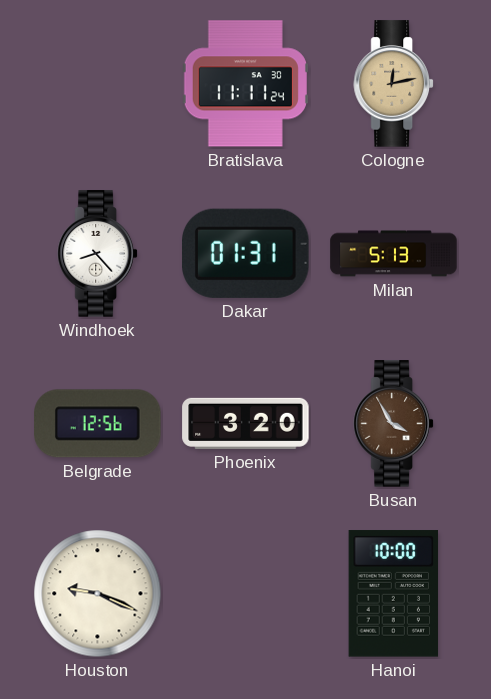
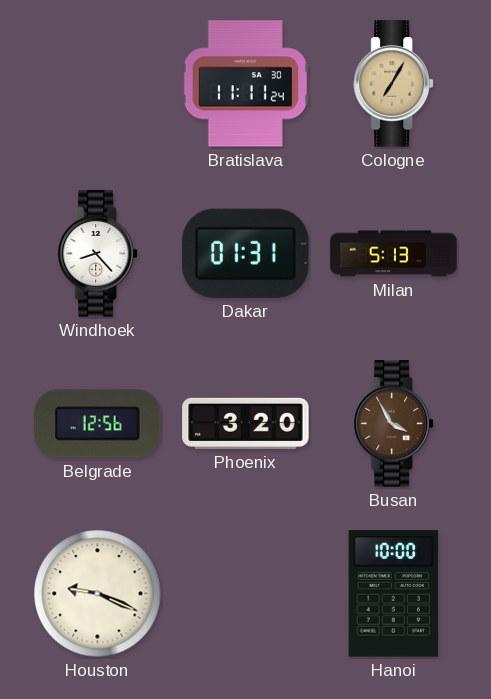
Cologne: 12:13 -> 7:05 (393, 84)
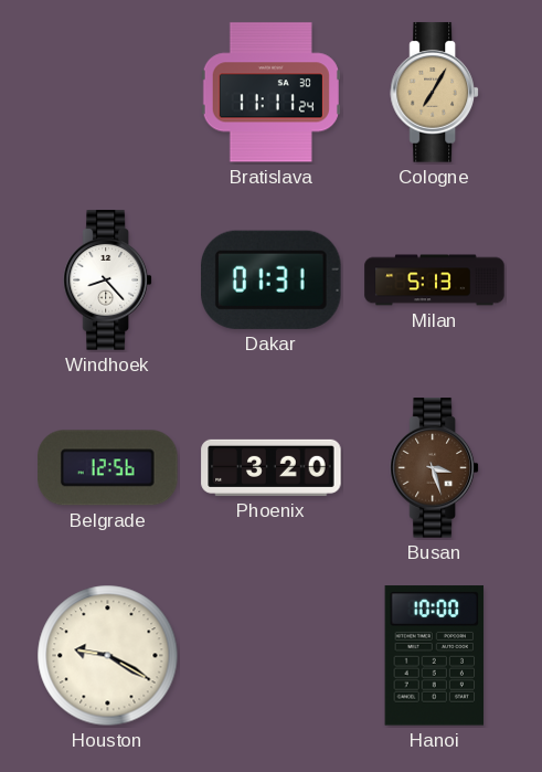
Busan: 3:55 -> 3:27 (434, 468)
Houston: 9:19 -> 9:20 (108, 656)
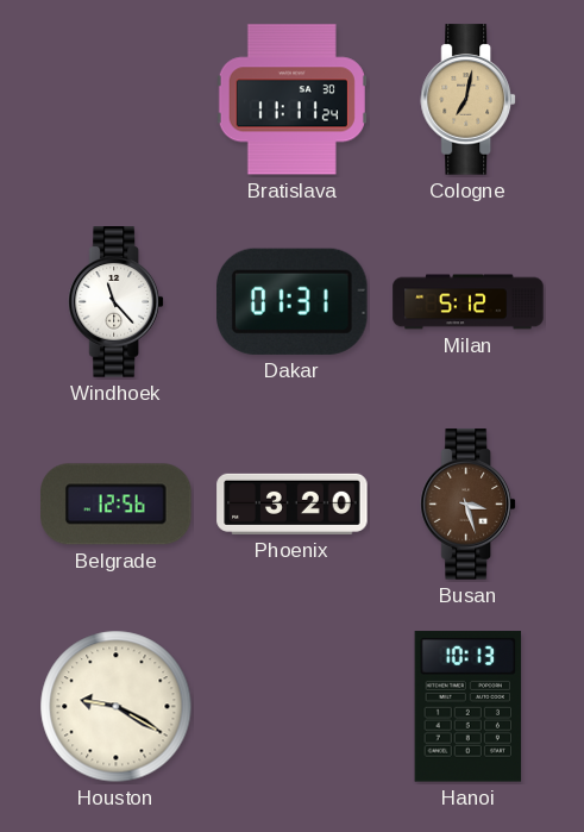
Cologne: 7:05 -> 7:02 (467, 100)
Windhoek: 8:23 -> 11:23 (115, 302)
Milan: 5:13 -> 5:12 (469, 302)
Hanoi: 10:00 -> 10:13 (469, 707)
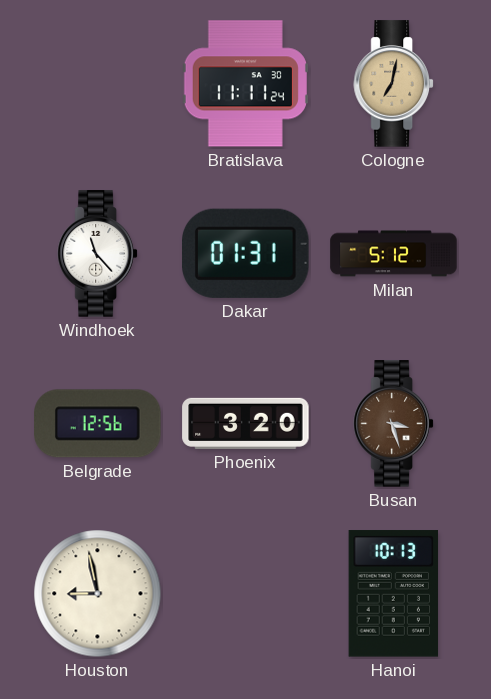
Houston: 9:20 -> 8:58 (98, 594)
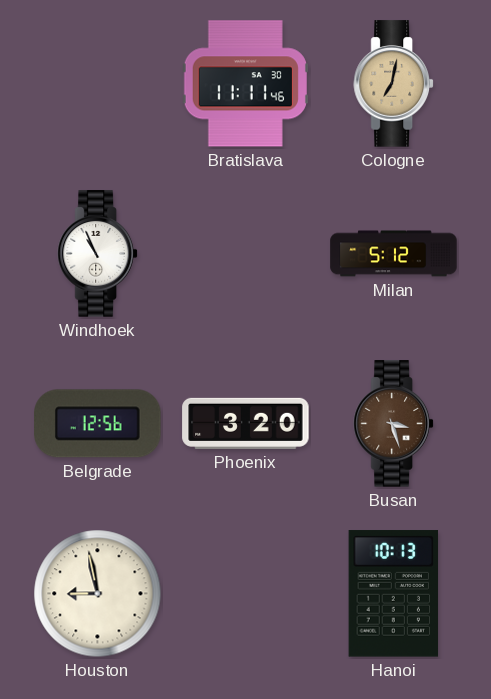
Bratislava: 11:11:24 -> 11:11:46 (245, 84)
Windhoek: 11:23 -> 10:56 (97, 254)
Dakar: 01:31 -> none (246, 253)
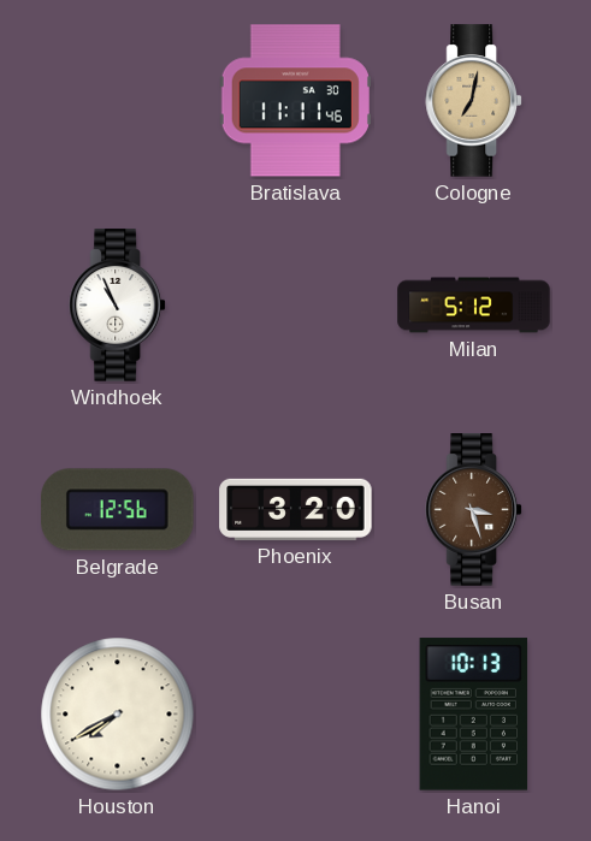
Houston: 8:58 -> 7:40 (118, 715)
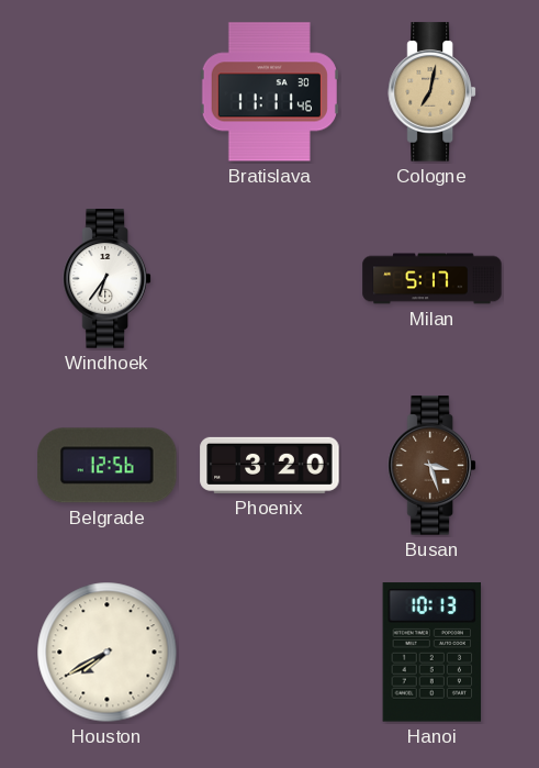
Windhoek: 10:56 -> 6:36 (106, 279)
Milan: 5:12 -> 5:17 (433, 279)
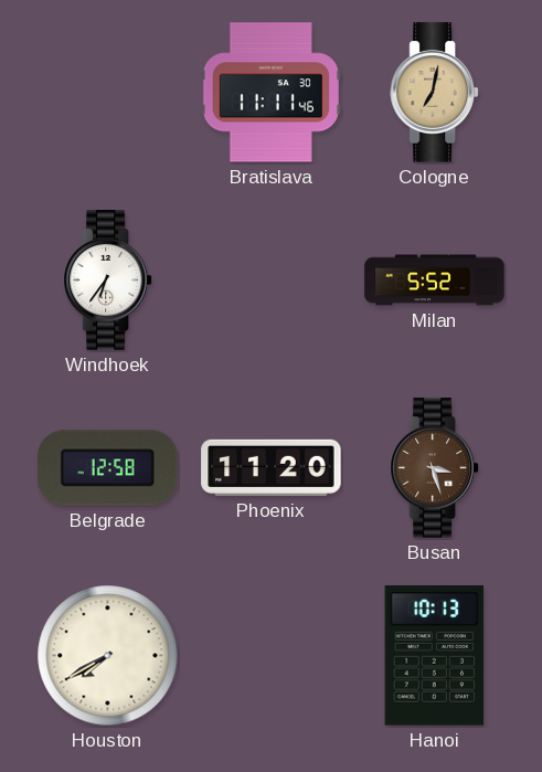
Milan: 5:17 -> 5:52 (435, 281)
Belgrade: 12:56 -> 12:58 (108, 468)
Phoenix: 3:20 -> 11:20 (272, 467)
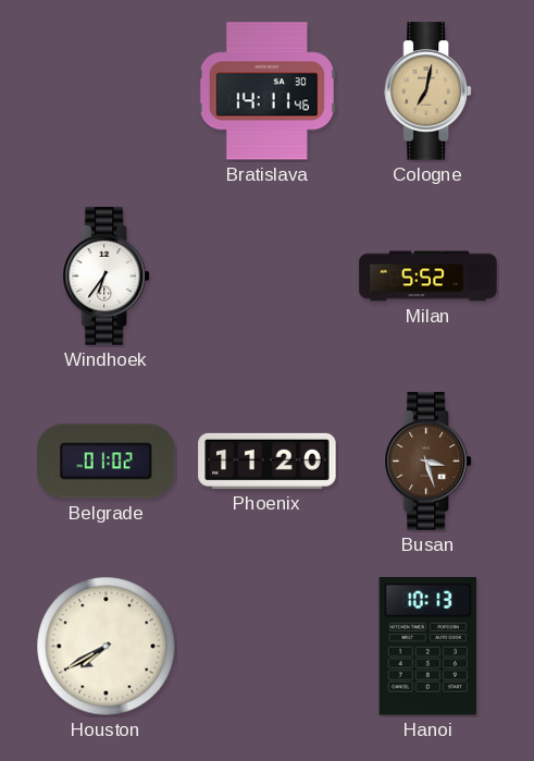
Bratislava: 11:11 -> 14:11 (266, 91)
Belgrade: 12:58 -> 01:02 (107, 462)
